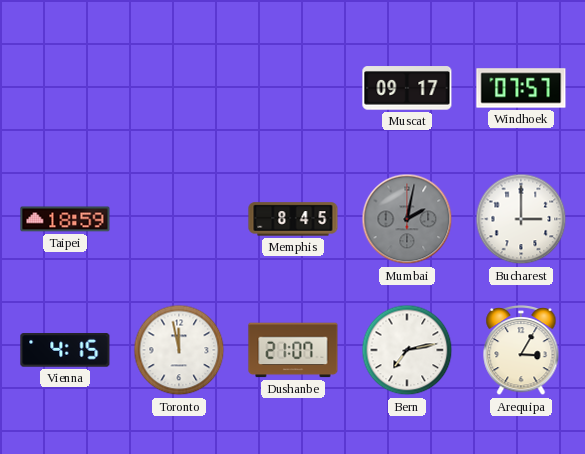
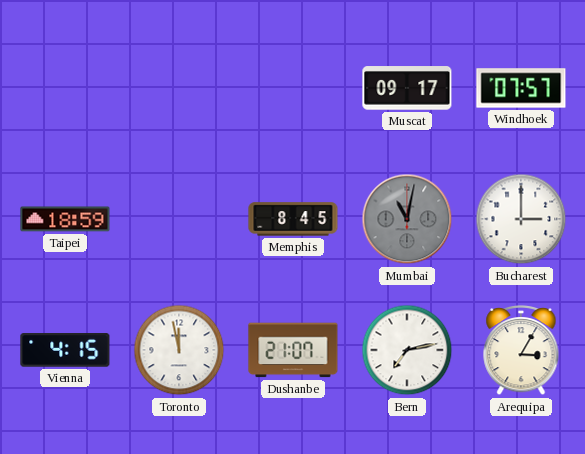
Mumbai: 2:02 -> 11:02 (407, 219)
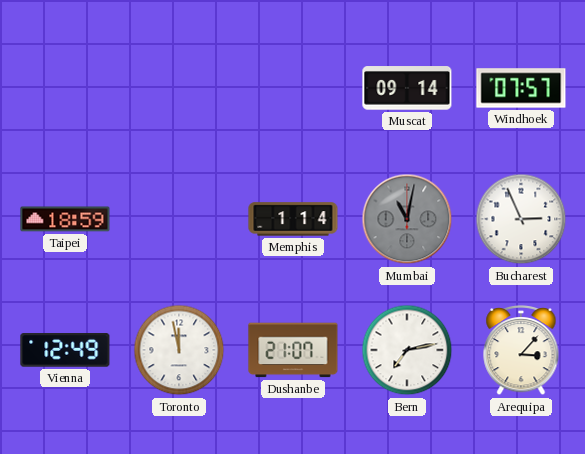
Muscat: 09:17 -> 09:14 (407, 88)
Memphis: 8:45 -> 1:14 (293, 219)
Bucharest: 3:00 -> 2:56 (521, 219)
Vienna: 4:15 -> 12:49 (65, 350)
Arequipa: 3:05 -> 3:07 (521, 350)
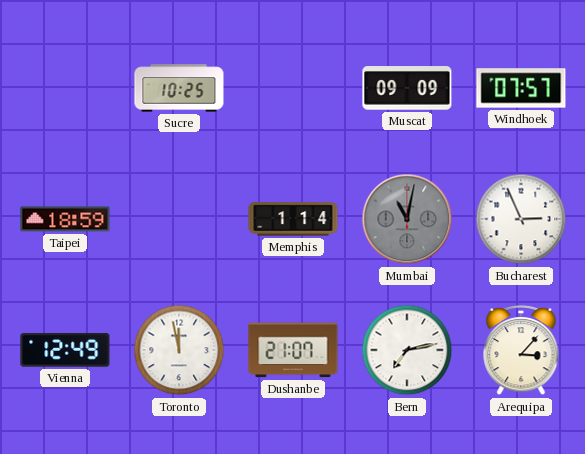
Sucre: none -> 10:25 (179, 88)
Muscat: 09:14 -> 09:09 (407, 88)
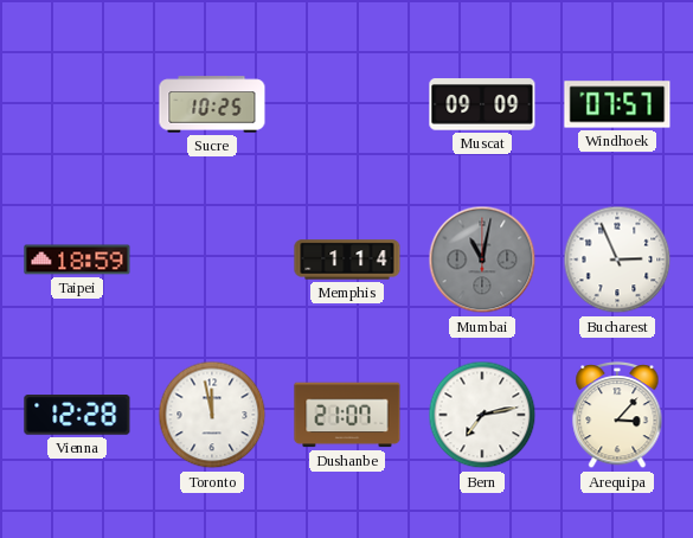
Vienna: 12:49 -> 12:28 (77, 415)
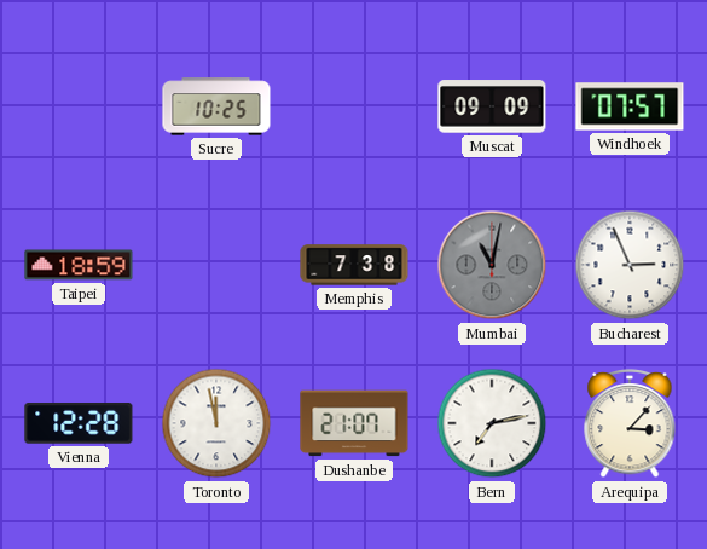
Memphis: 1:14 -> 7:38 (354, 265)
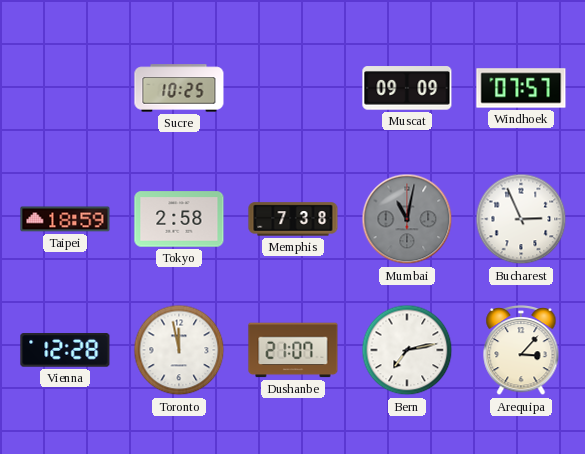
Tokyo: none -> 2:58 (179, 219)
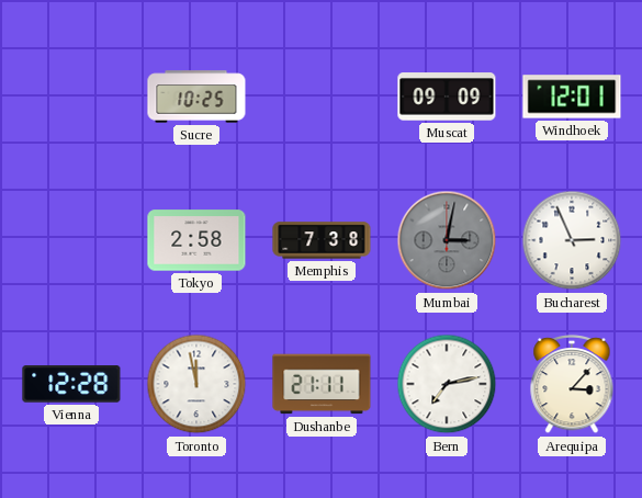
Windhoek: 07:57 -> 12:01 (572, 97)
Taipei: 18:59 -> none (65, 219)
Mumbai: 11:02 -> 3:02 (447, 240)
Dushanbe: 21:07 -> 21:11 (322, 384)
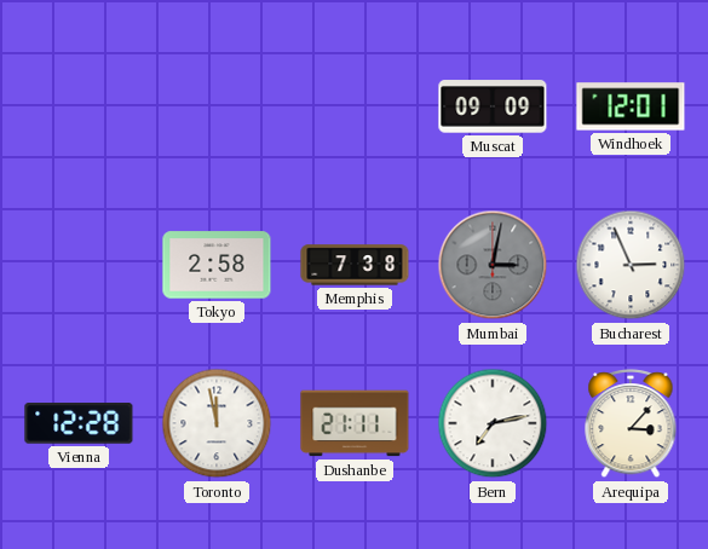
Sucre: 10:25 -> none (196, 97)
